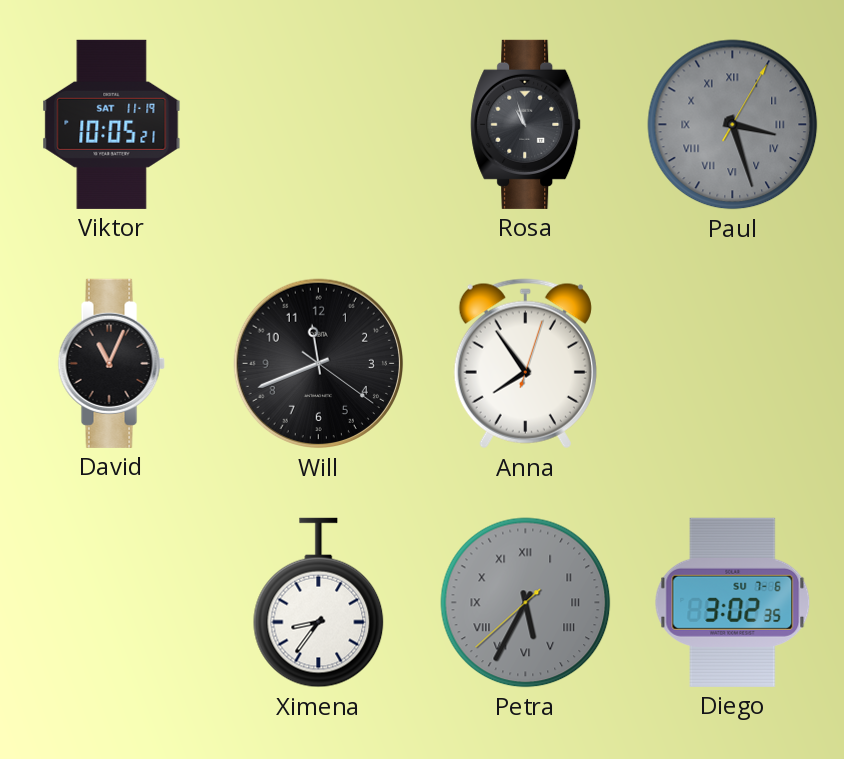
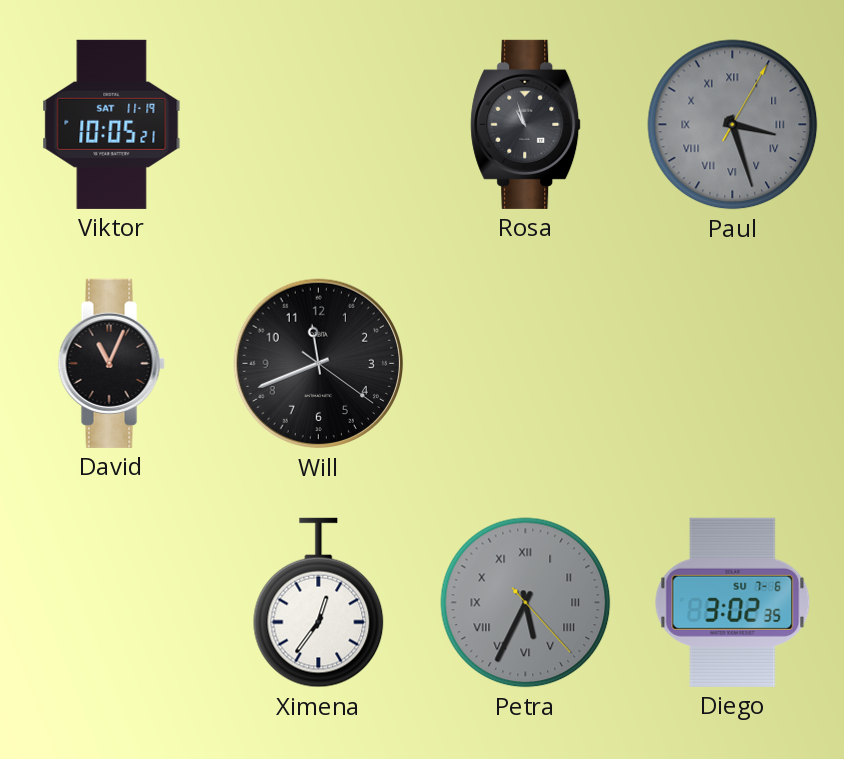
Anna: 7:54 -> none (525, 364)
Ximena: 8:36 -> 12:36 (319, 603)
Petra: 5:34:38 -> 5:34:23 (526, 603)
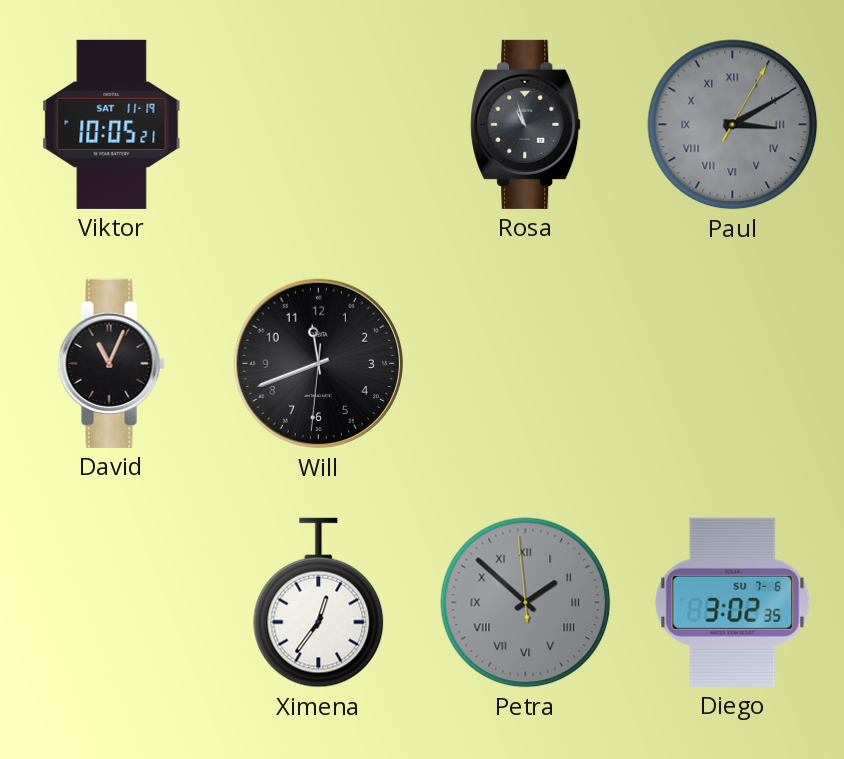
Paul: 3:27 -> 3:10 (733, 125)
Will: 11:41:21 -> 11:41:31 (319, 364)
Petra: 5:34 -> 1:51 (526, 603)
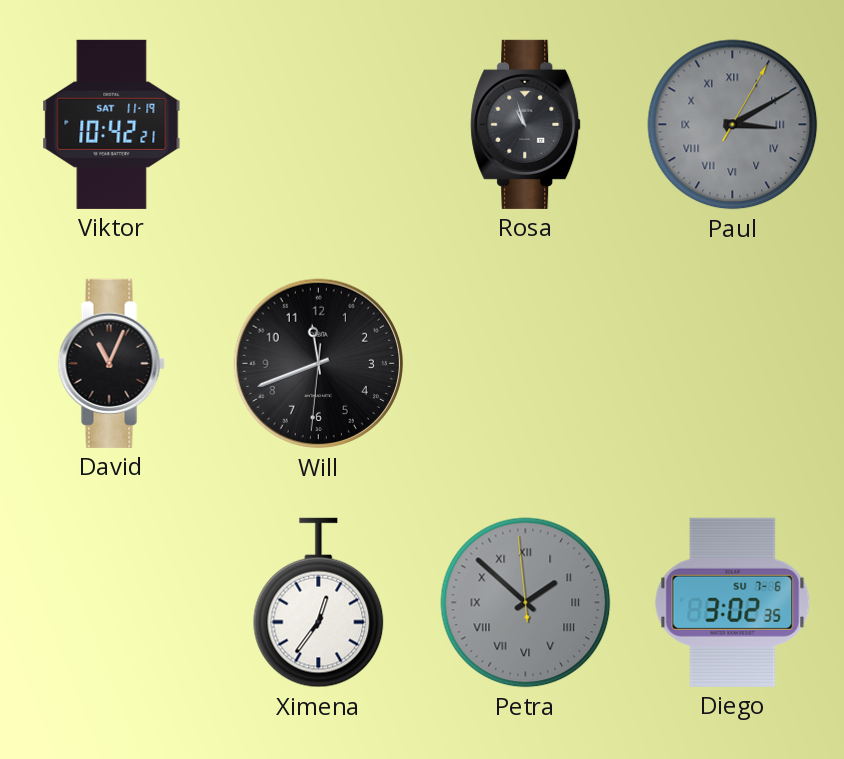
Viktor: 10:05 -> 10:42 (112, 124)
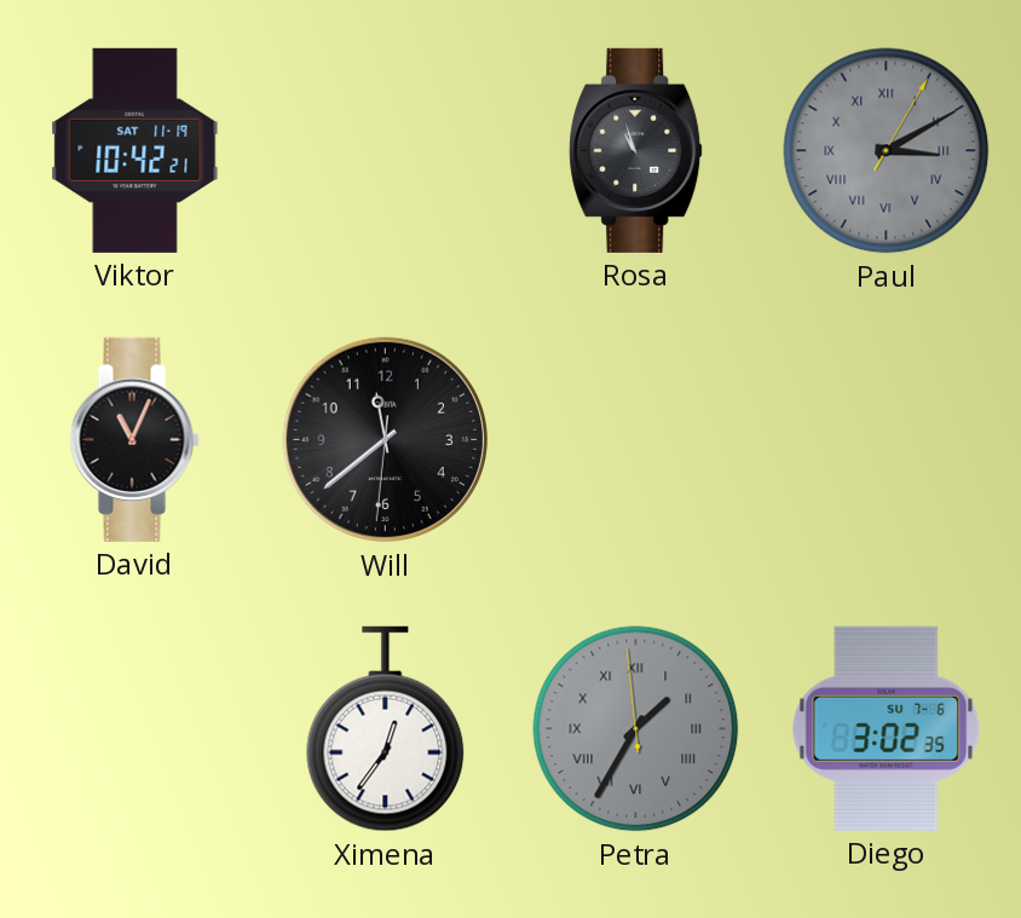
Will: 11:41 -> 11:38 (386, 440)
Petra: 1:51 -> 1:34 (636, 729)
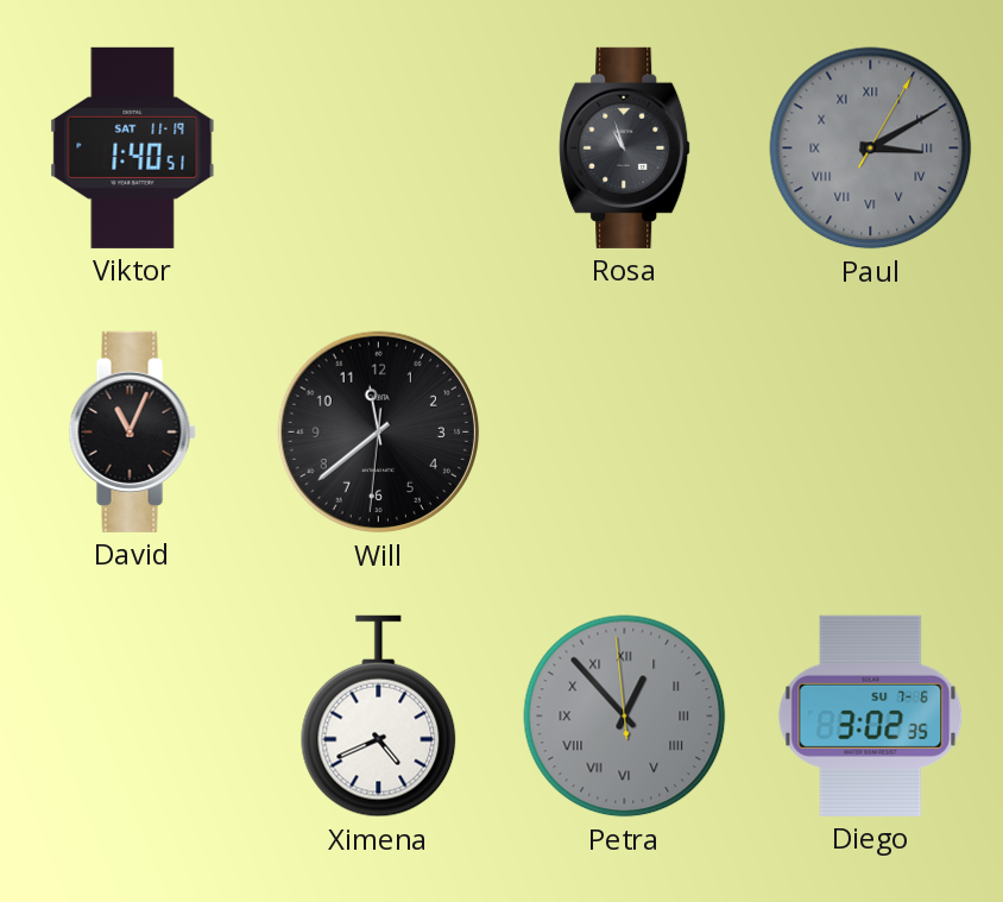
Viktor: 10:42 -> 1:40 (133, 147)
Ximena: 12:36 -> 4:41 (379, 717)
Petra: 1:34 -> 12:52 (625, 717)
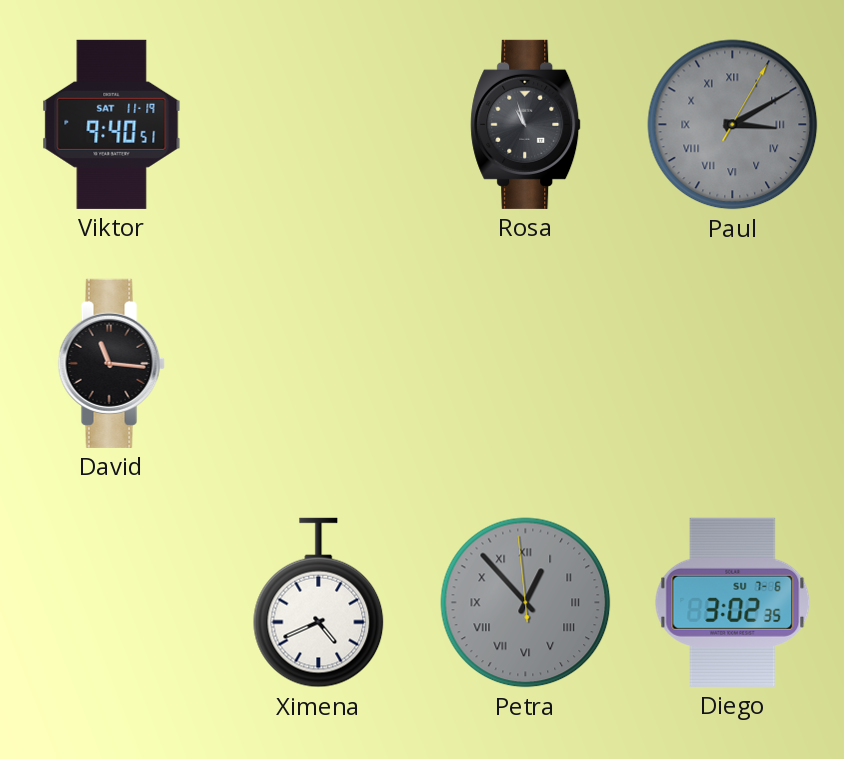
Viktor: 1:40 -> 9:40 (112, 124)
David: 11:04 -> 11:16 (111, 363)
Will: 11:38 -> none (379, 433)
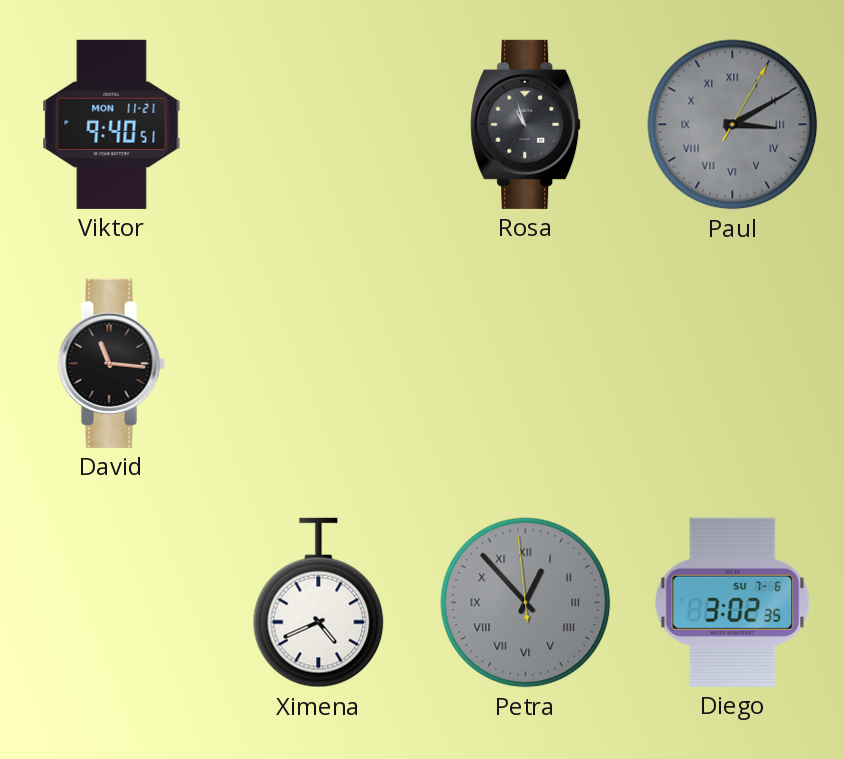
Viktor date: SAT 11-19 -> MON 11-21 (112, 124)
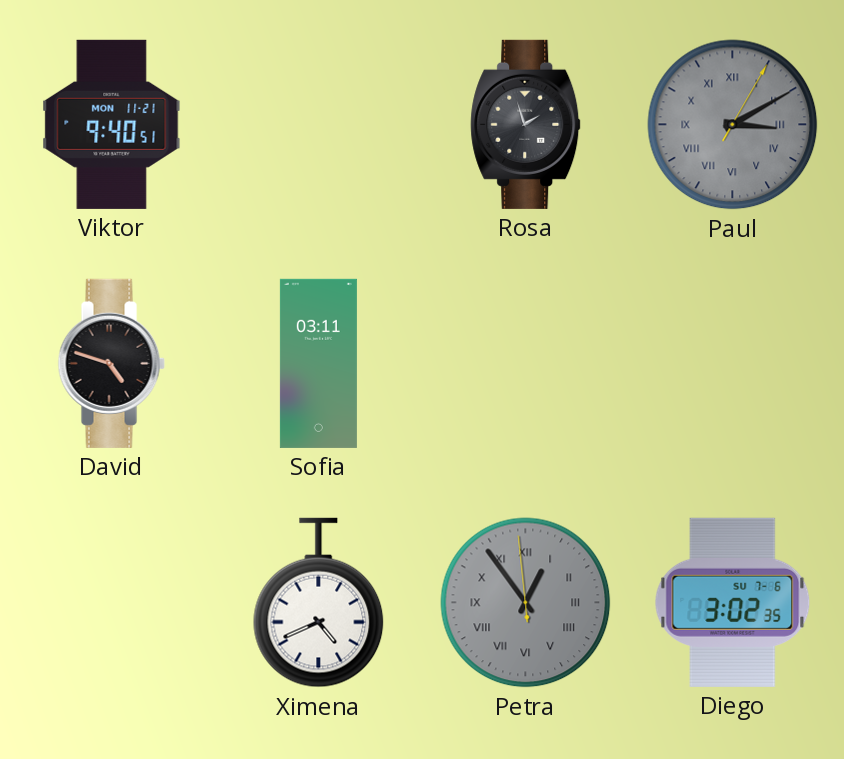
Rosa: 10:57 -> 1:57 (526, 124)
David: 11:16 -> 4:48 (111, 363)
Sofia: none -> 03:11 (318, 363)
Petra: 12:52 -> 12:53 (526, 603)
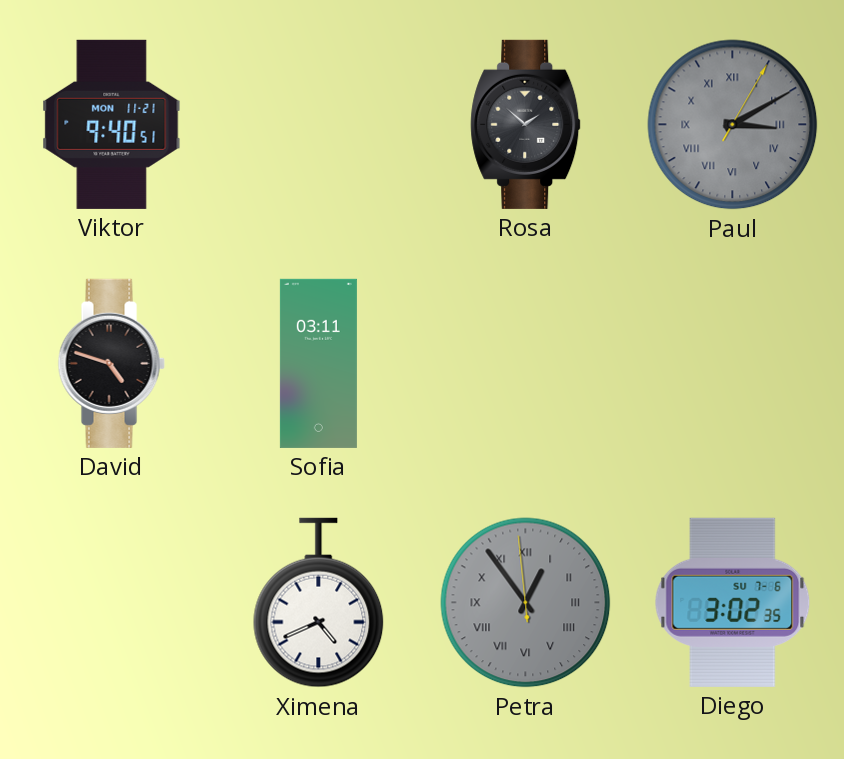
Rosa: 1:57 -> 1:52 (526, 124)
